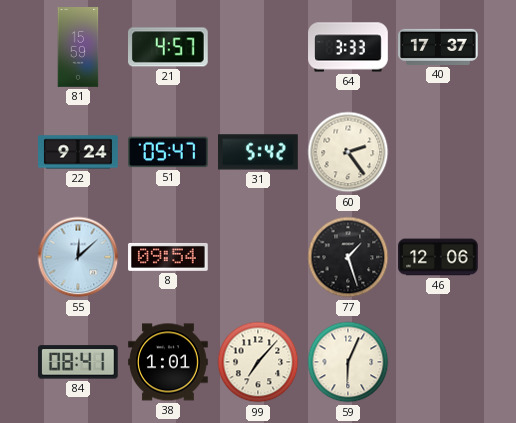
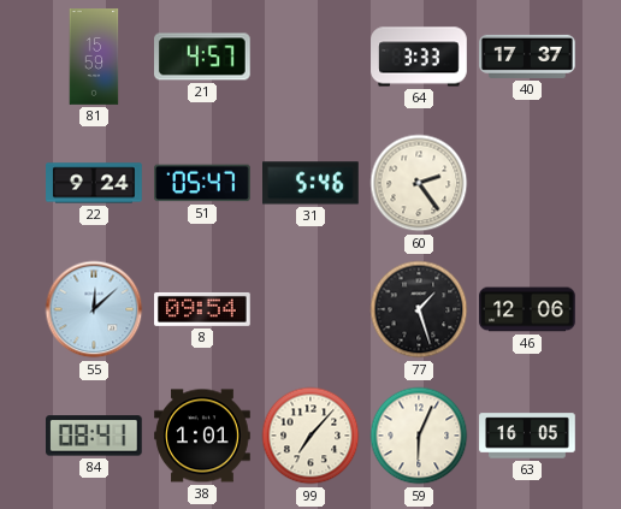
31: 5:42 -> 5:46 (312, 183)
63: none -> 16:05 (527, 436)
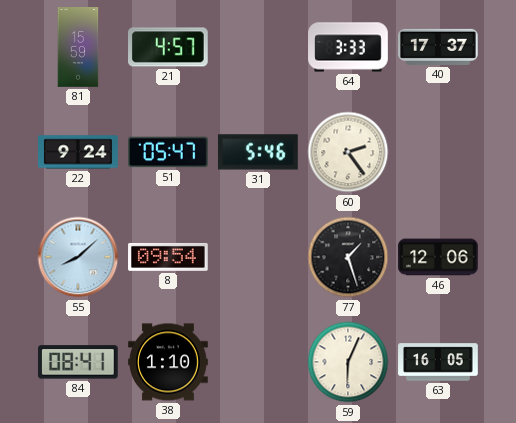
55: 12:08 -> 8:08 (78, 257)
38: 1:01 -> 1:10 (168, 362)
99: 7:07 -> none (310, 436)
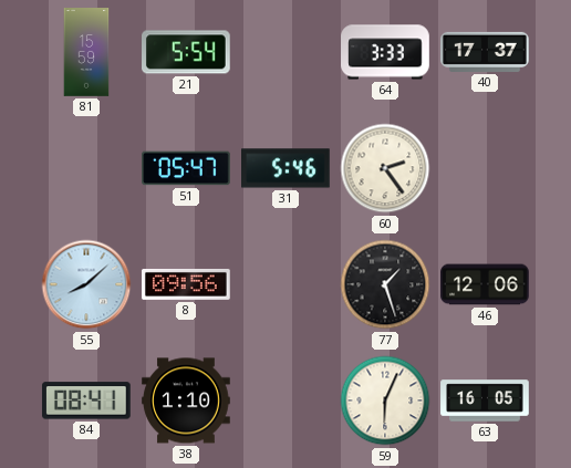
21: 4:57 -> 5:54 (187, 52)
22: 9:24 -> none (78, 152)
8: 09:54 -> 09:56 (186, 284)
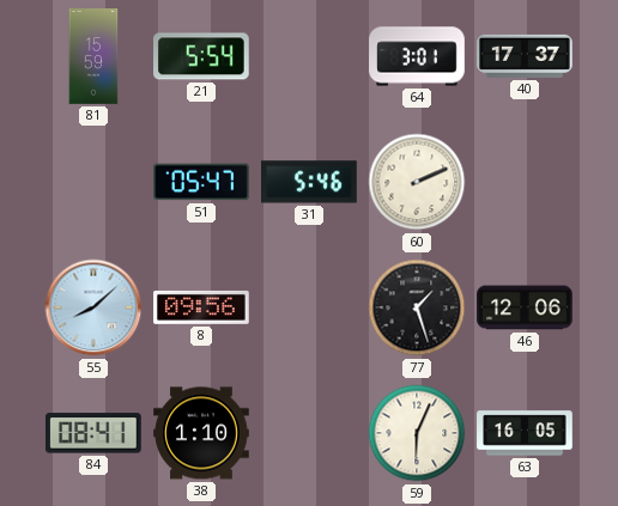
64: 3:33 -> 3:01 (417, 56)
60: 2:24 -> 2:11 (417, 182)
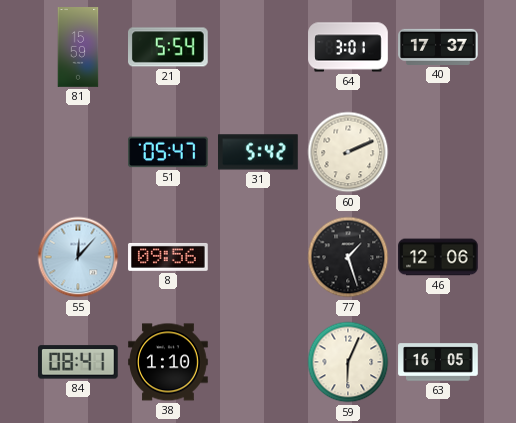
31: 5:46 -> 5:42 (259, 152)
55: 8:08 -> 12:07 (78, 257)
